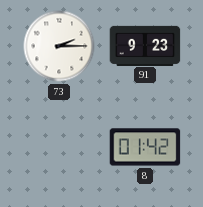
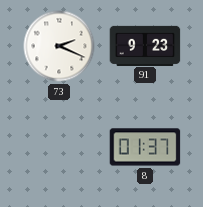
73: 2:15 -> 2:19 (59, 46)
8: 01:42 -> 01:37 (145, 147)
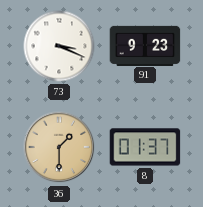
73: 2:19 -> 3:19 (59, 46)
36: none -> 1:30 (59, 147)
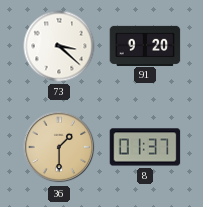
73: 3:19 -> 3:22 (59, 46)
91: 9:23 -> 9:20 (145, 45)
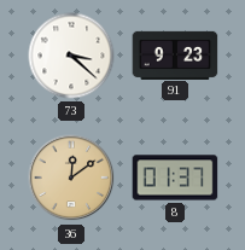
91: 9:20 -> 9:23 (175, 54)
36: 1:30 -> 12:09 (71, 178)
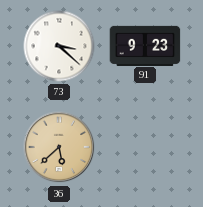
36: 12:09 -> 5:38 (59, 147)
8: 01:37 -> none (175, 178)
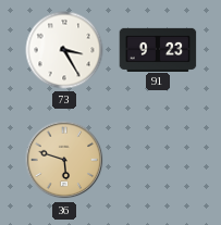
73: 3:22 -> 3:25 (64, 50)
36: 5:38 -> 5:48 (64, 160)
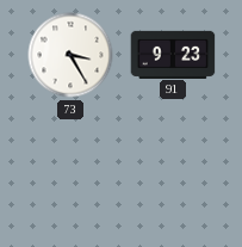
36: 5:48 -> none (64, 160)
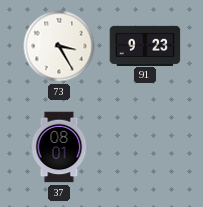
37: none -> 08:01 (59, 147)
